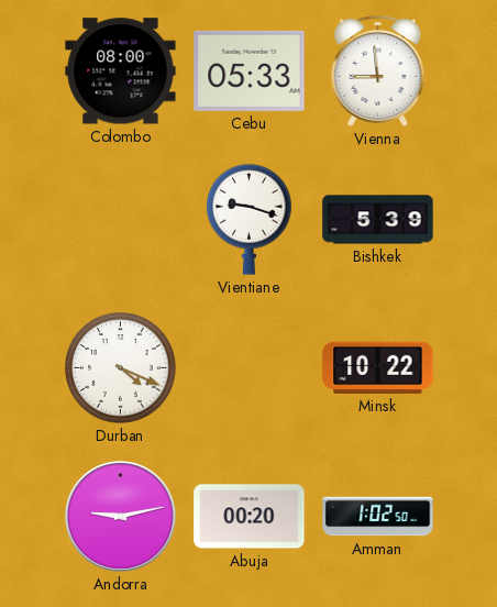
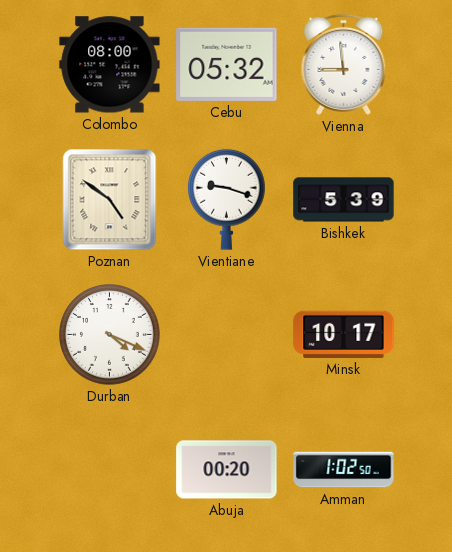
Cebu: 05:33 -> 05:32 (227, 64)
Poznan: none -> 4:51 (110, 200)
Minsk: 10:22 -> 10:17 (344, 334)
Andorra: 9:13 -> none (120, 516)
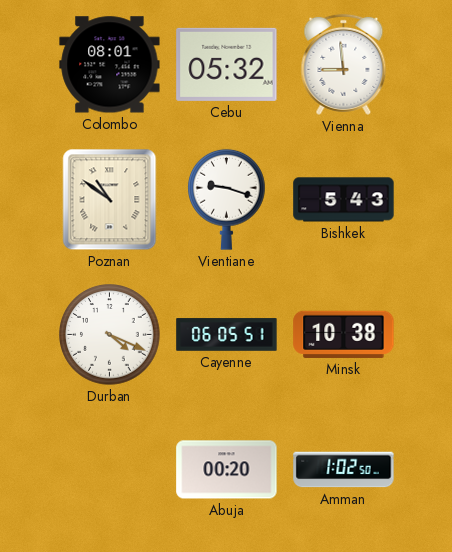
Colombo: 08:00 -> 08:01 (110, 65)
Poznan: 4:51 -> 10:51 (110, 200)
Bishkek: 5:39 -> 5:43 (344, 200)
Cayenne: none -> 06:05 (227, 335)
Minsk: 10:17 -> 10:38 (344, 334)
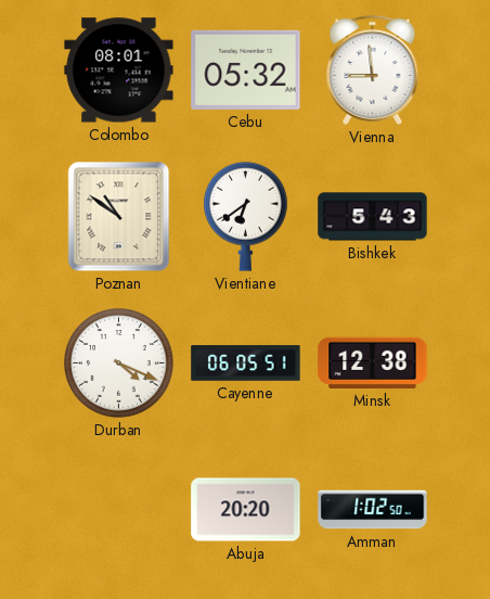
Vientiane: 9:18 -> 6:39 (246, 216)
Minsk: 10:38 -> 12:38 (373, 362)
Abuja: 00:20 -> 20:20 (246, 510)
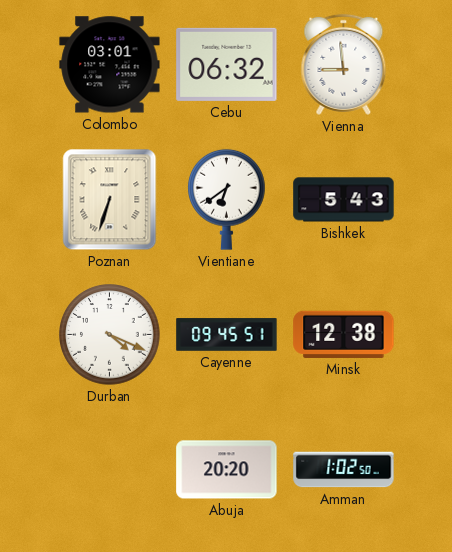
Colombo: 08:01 -> 03:01 (110, 65)
Cebu: 05:32 -> 06:32 (227, 64)
Poznan: 10:51 -> 6:33 (110, 200)
Cayenne: 06:05 -> 09:45 (227, 335)
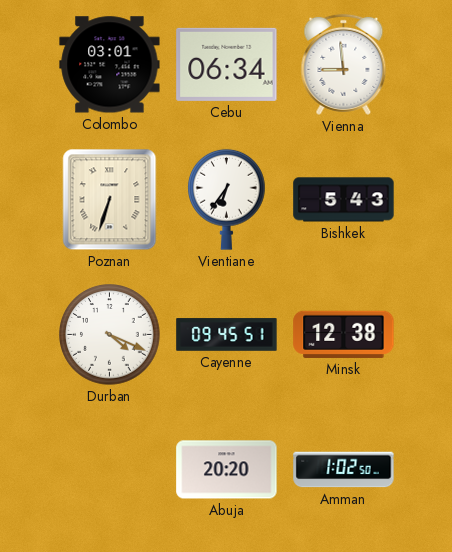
Cebu: 06:32 -> 06:34 (227, 64)
Vientiane: 6:39 -> 6:36 (227, 199)
